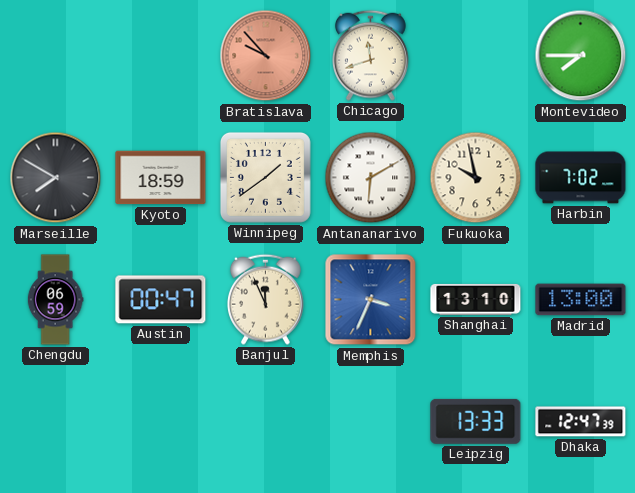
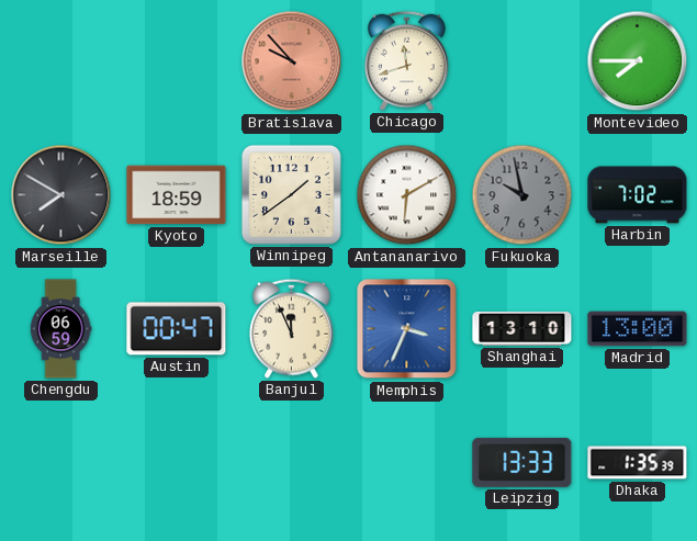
Fukuoka dial: cream -> grey (522, 195)
Dhaka: 12:47 -> 1:35 (638, 463)
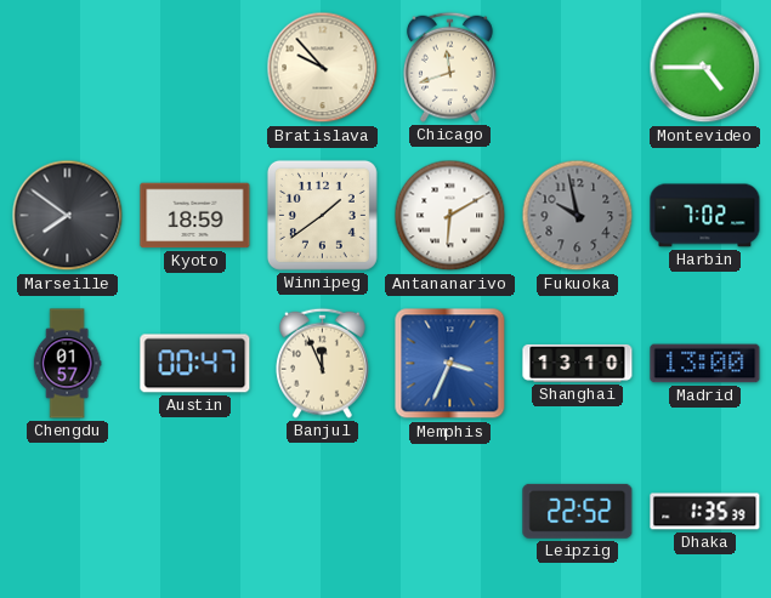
Bratislava dial: salmon -> cream (323, 68)
Montevideo: 7:45 -> 4:45 (705, 68)
Marseille: 7:50 -> 7:51 (68, 216)
Chengdu: 06:59 -> 01:57 (67, 364)
Leipzig: 13:33 -> 22:52 (578, 511)
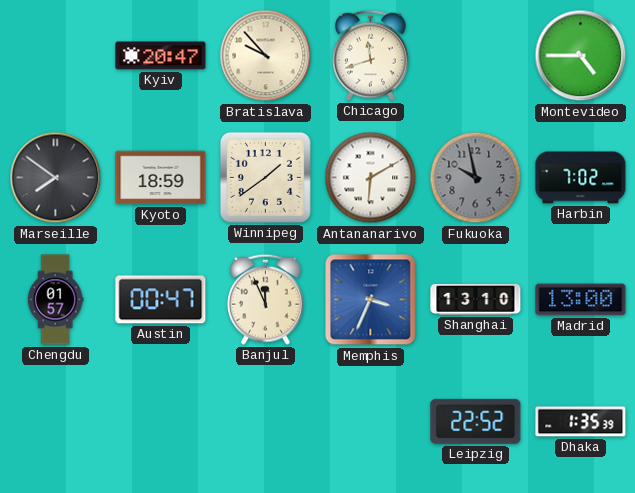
Kyiv: none -> 20:47 (161, 56)
